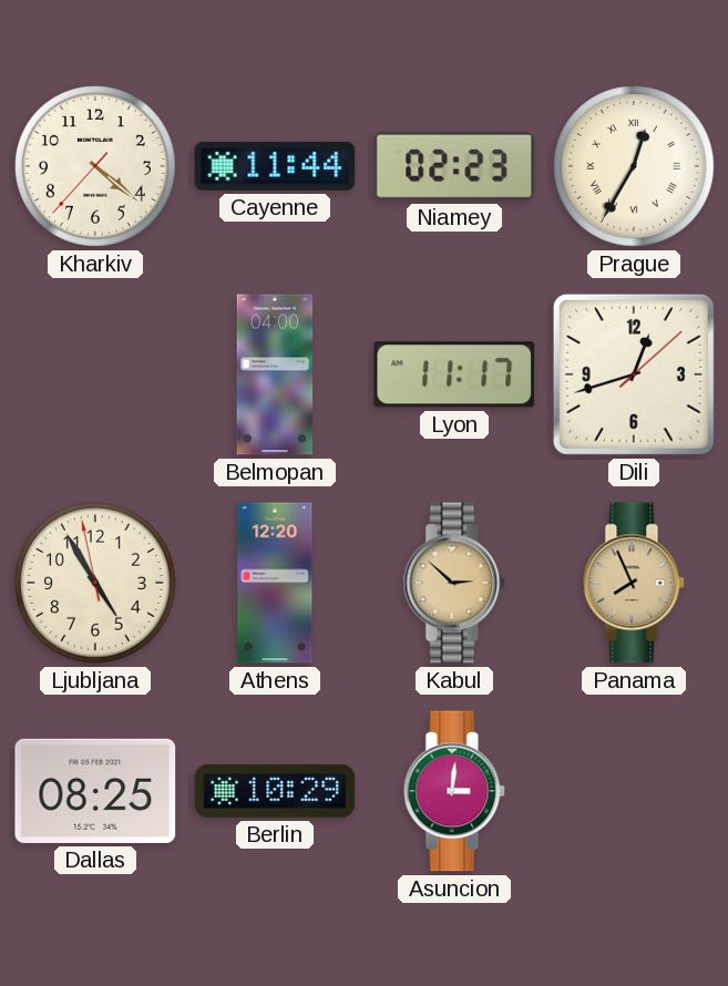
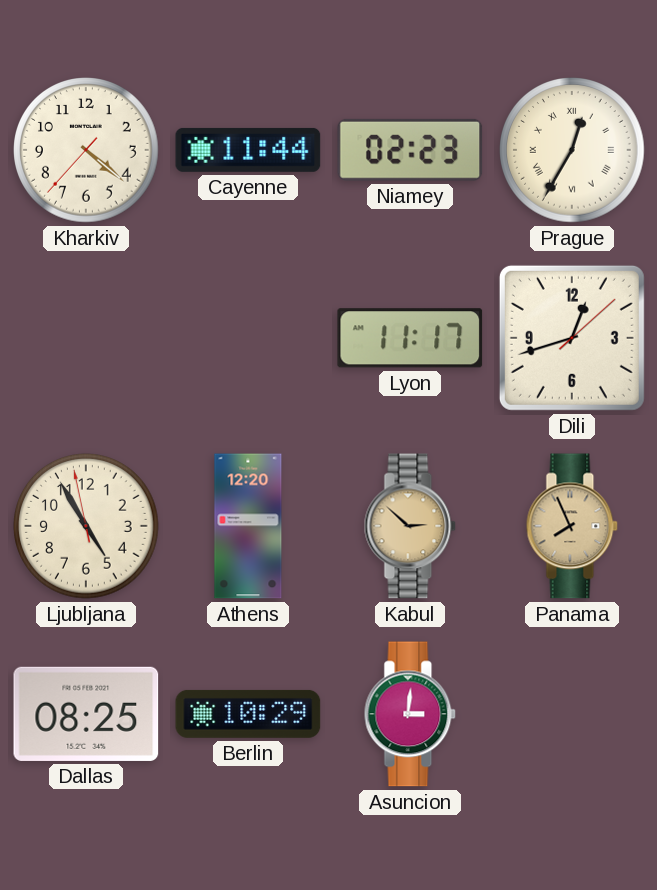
Belmopan: 04:00 -> none (275, 374)
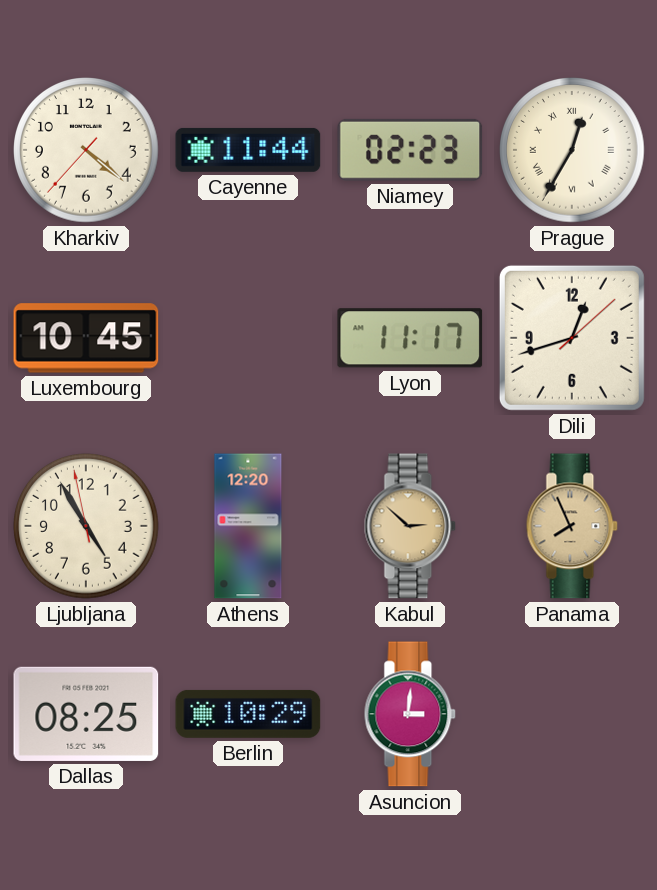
Luxembourg: none -> 10:45 (86, 338)
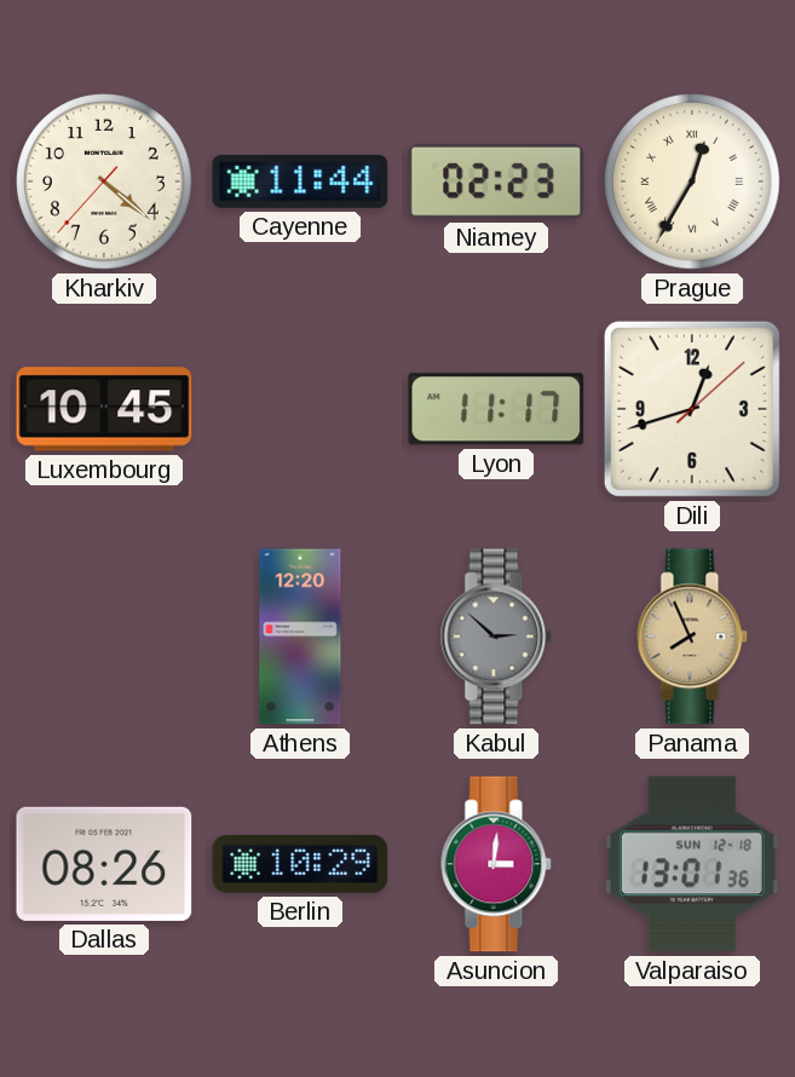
Ljubljana: 4:54 -> none (86, 526)
Kabul dial: champagne -> grey (496, 637)
Dallas: 08:25 -> 08:26 (104, 864)
Valparaiso: none -> 13:01 (692, 864)
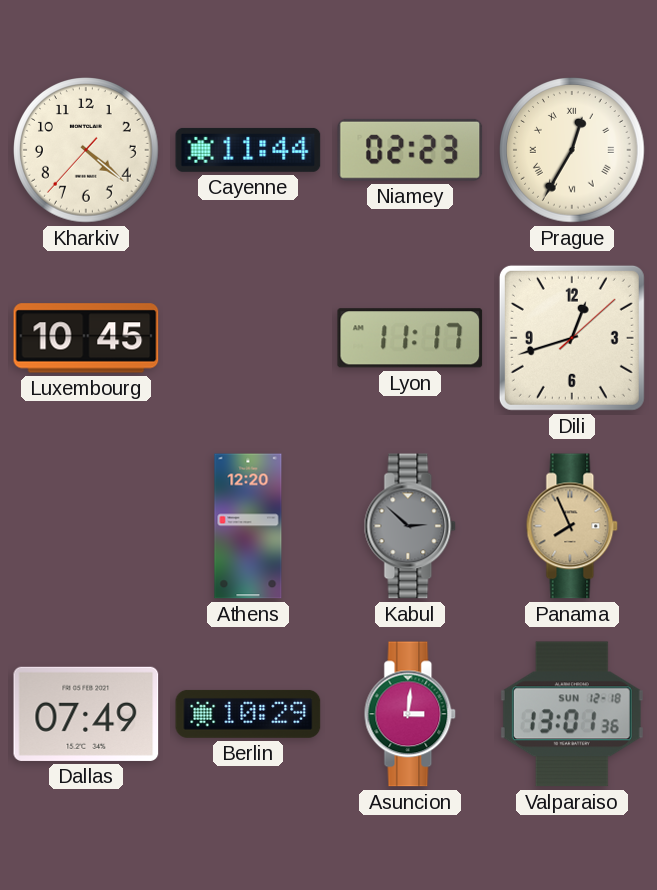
Dallas: 08:26 -> 07:49 (86, 714)
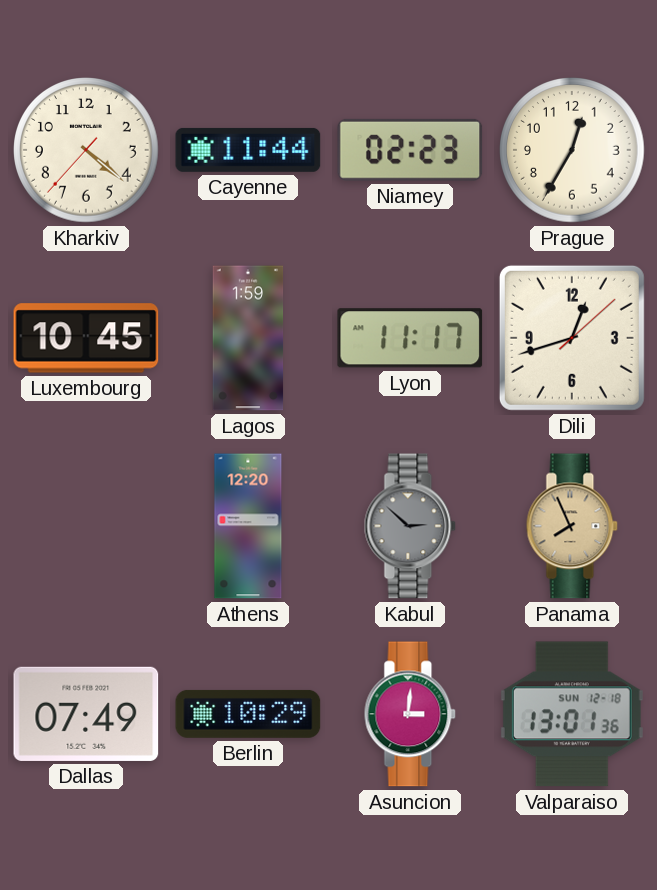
Prague numerals: Roman -> Arabic (572, 150)
Lagos: none -> 1:59 (248, 338)
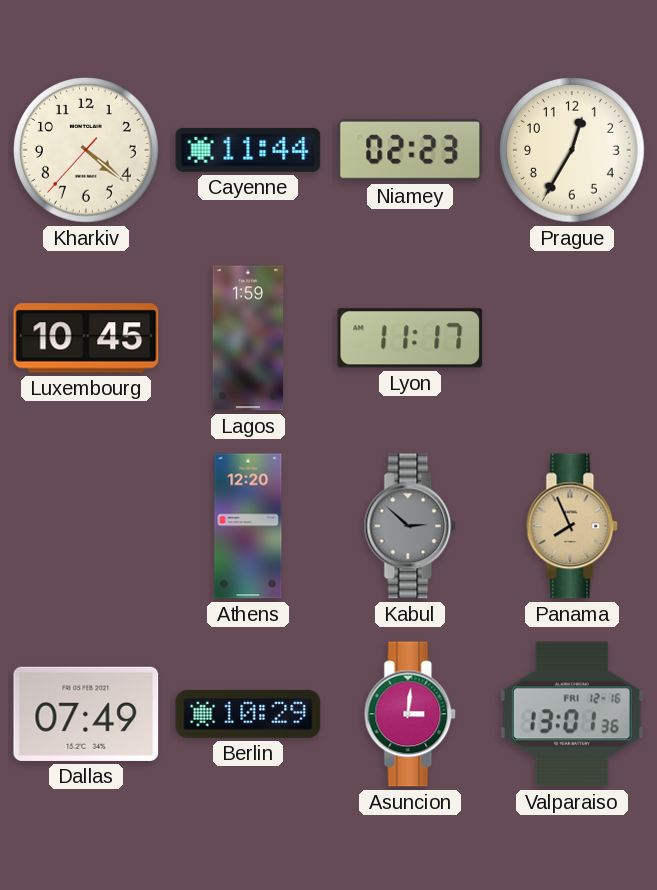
Dili: 12:42 -> none (572, 338)
Valparaiso date: SUN 12-18 -> FRI 12-16 (572, 714)
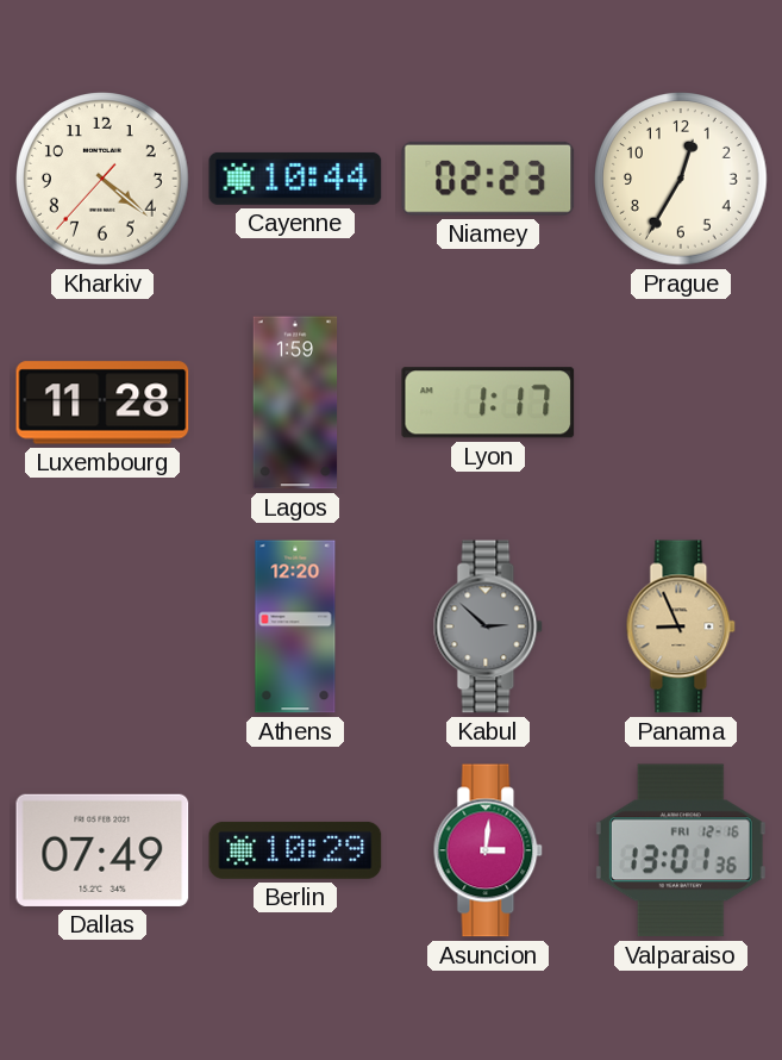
Cayenne: 11:44 -> 10:44 (295, 179)
Luxembourg: 10:45 -> 11:28 (102, 403)
Lyon: 11:17 -> 1:17 (488, 403)
Panama: 7:56 -> 8:56 (681, 626)
